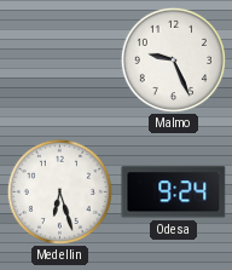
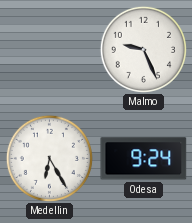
Medellin: 6:27 -> 6:25 (49, 158)
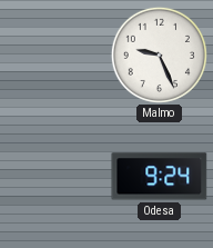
Medellin: 6:25 -> none (49, 158)
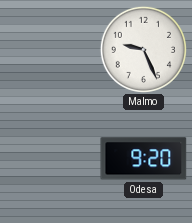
Odesa: 9:24 -> 9:20 (144, 159)
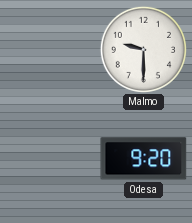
Malmo: 9:26 -> 9:30 (143, 49)
